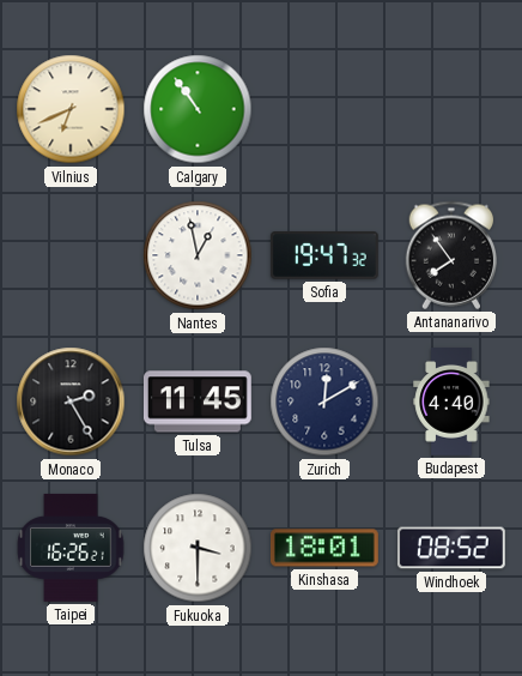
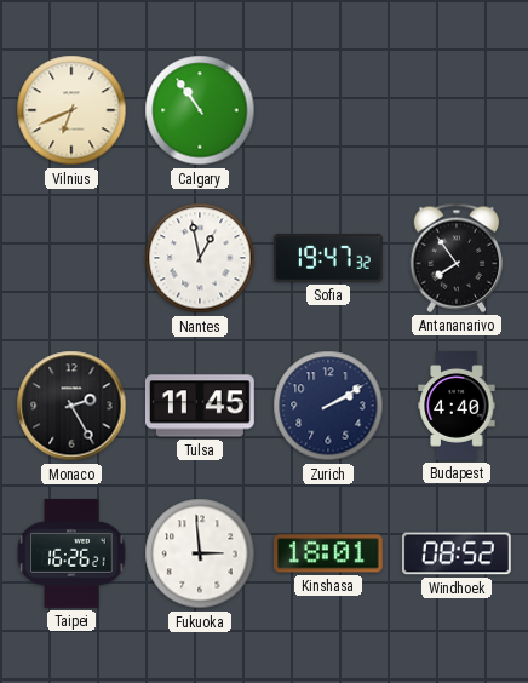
Zurich: 12:10 -> 2:10 (328, 406)
Fukuoka: 3:30 -> 2:59 (200, 553)
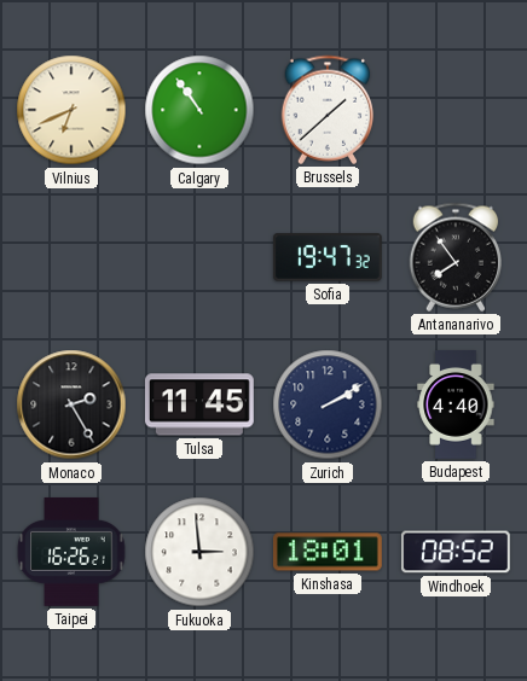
Brussels: none -> 1:38 (328, 110)
Nantes: 12:58 -> none (200, 258)
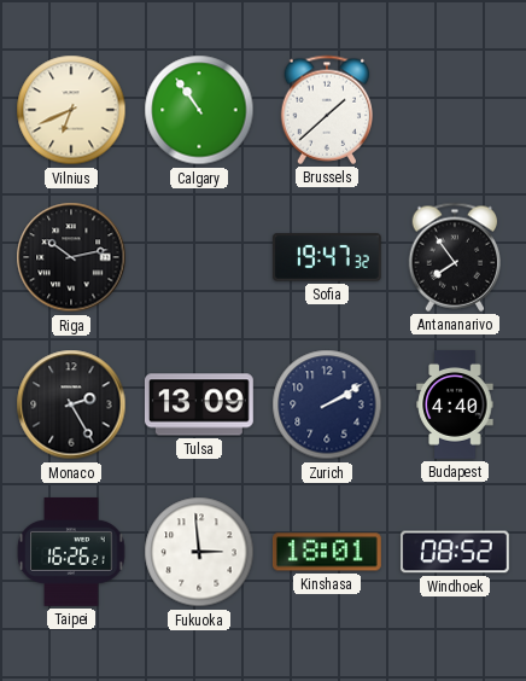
Riga: none -> 10:13 (71, 257)
Tulsa: 11:45 -> 13:09 (199, 404)
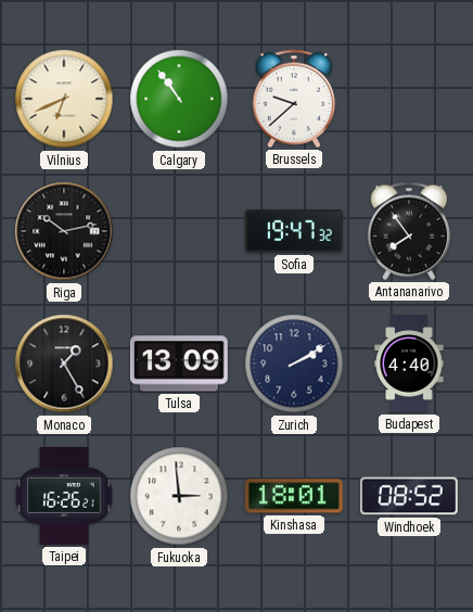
Brussels: 1:38 -> 9:38 (294, 99)
Monaco: 2:25 -> 1:25 (64, 364)
